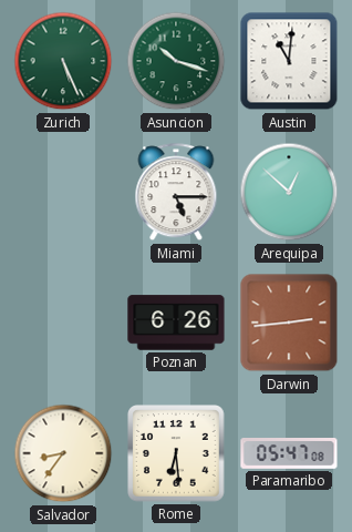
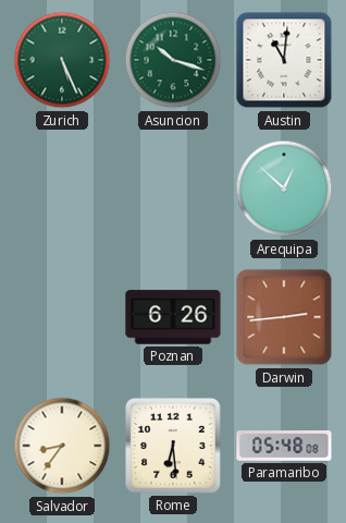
Miami: 5:15 -> none (176, 193)
Paramaribo: 05:47 -> 05:48 (284, 447)
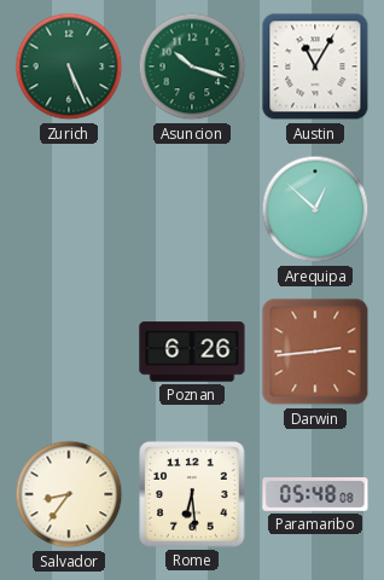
Austin: 11:01 -> 11:05 (315, 66)
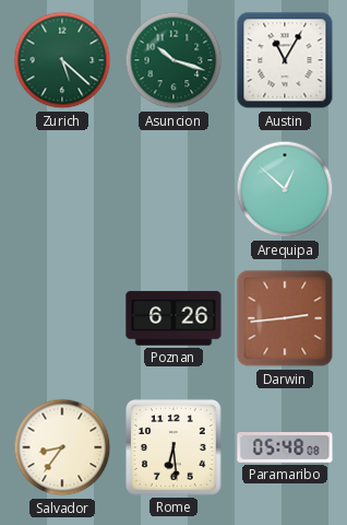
Zurich: 5:26 -> 5:22 (62, 60)
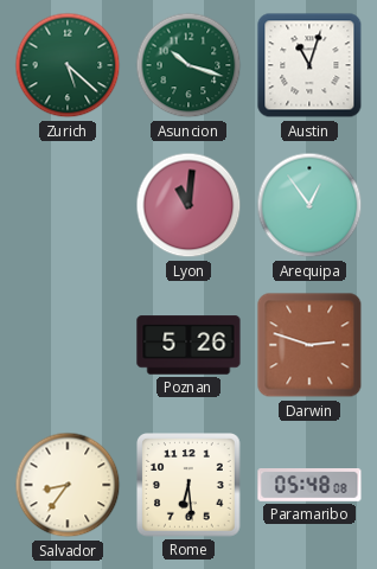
Austin: 11:05 -> 11:03 (309, 65)
Lyon: none -> 11:01 (188, 205)
Arequipa: 12:52 -> 12:54 (309, 205)
Poznan: 6:26 -> 5:26 (188, 345)
Darwin: 2:44 -> 2:48 (309, 345)
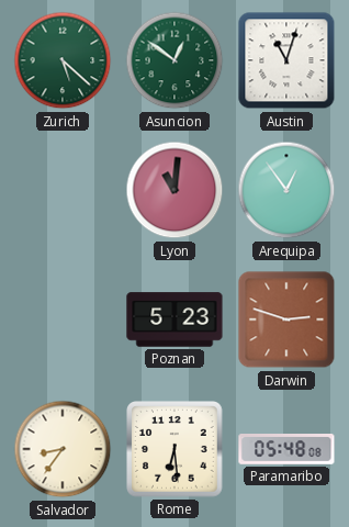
Asuncion: 10:18 -> 12:51 (174, 60)
Poznan: 5:26 -> 5:23 (174, 319)
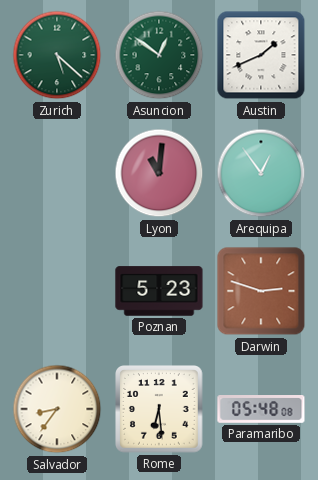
Austin: 11:03 -> 1:41 (261, 55)
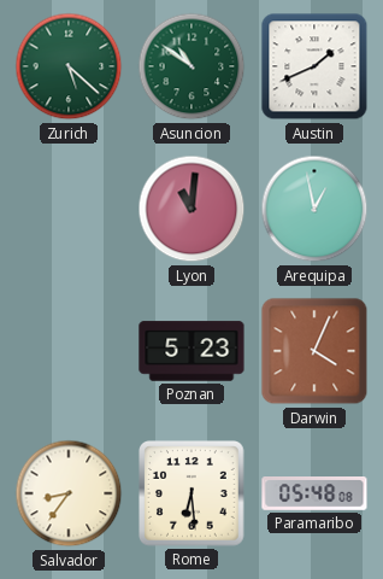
Asuncion: 12:51 -> 10:51 (191, 66)
Arequipa: 12:54 -> 12:58 (314, 209)
Darwin: 2:48 -> 4:04 (314, 351)
